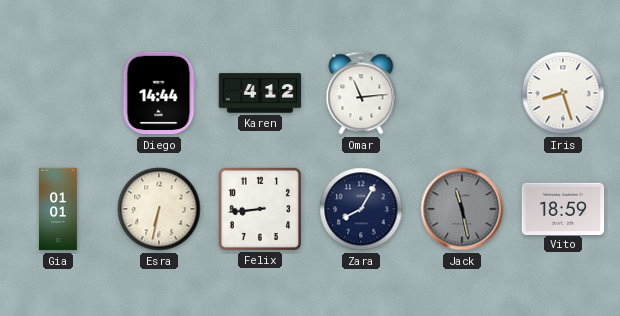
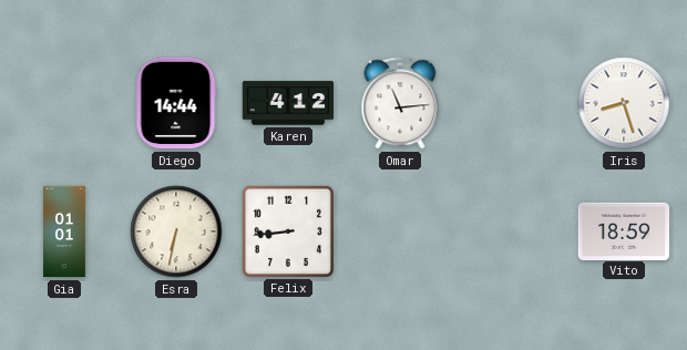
Zara: 8:05 -> none (361, 209)
Jack: 11:28 -> none (462, 209)
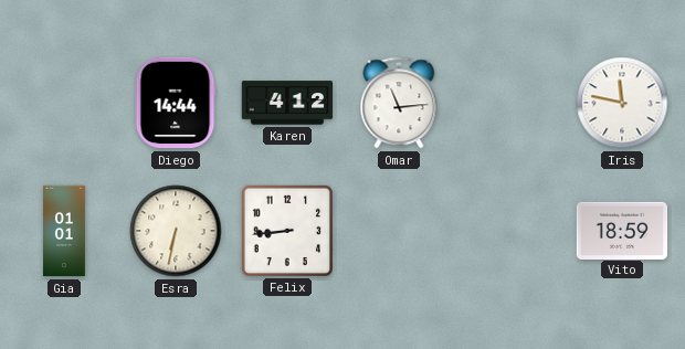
Iris: 8:27 -> 11:47 (622, 103)
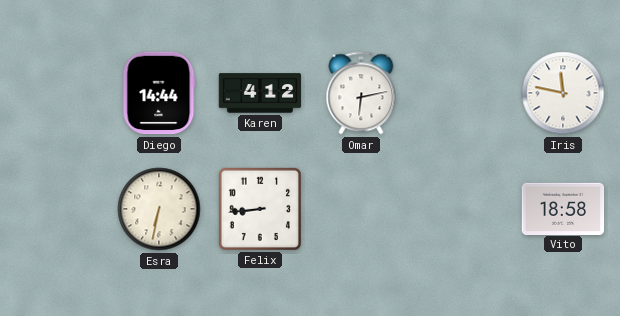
Omar: 11:14 -> 6:13 (361, 93)
Gia: 01:01 -> none (64, 231)
Vito: 18:59 -> 18:58 (563, 208)
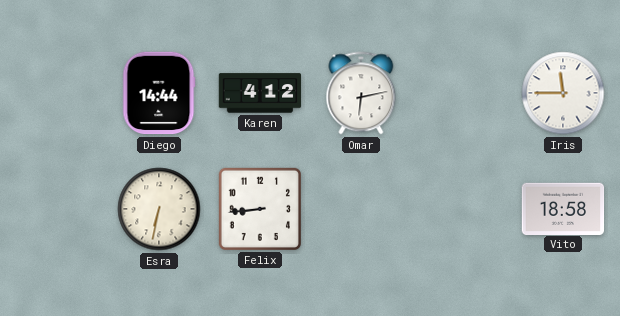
Iris: 11:47 -> 11:45 (563, 93)
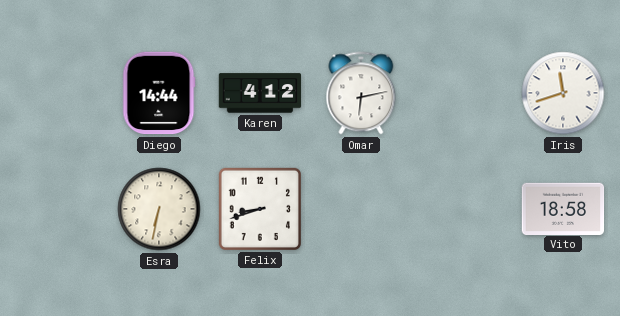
Iris: 11:45 -> 11:42 (563, 93)
Felix: 8:44 -> 8:42 (259, 208)
